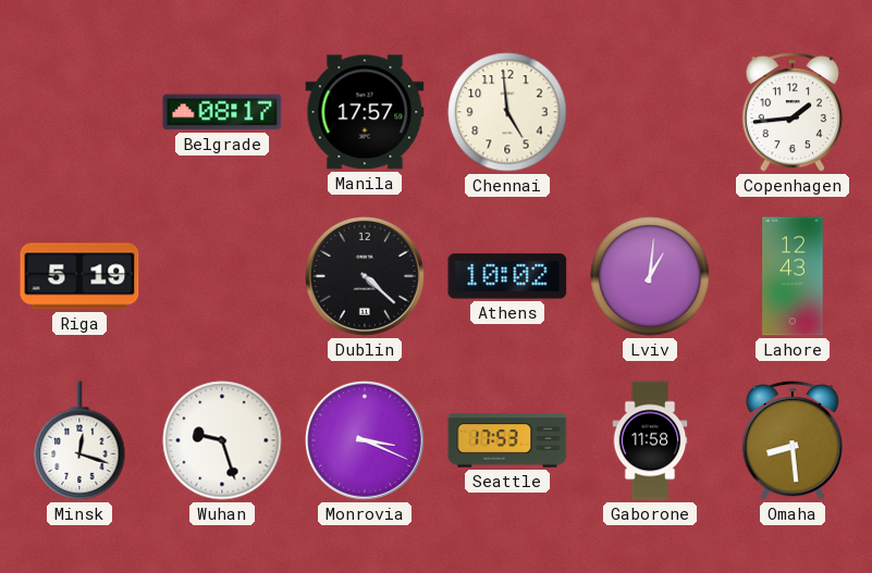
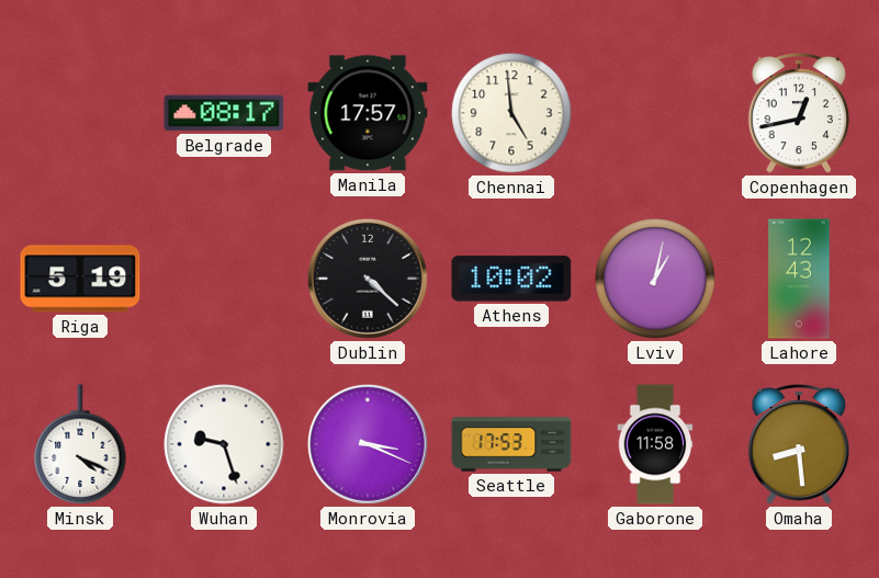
Copenhagen: 1:44 -> 12:43 (799, 114)
Lviv: 1:01 -> 1:02 (655, 279)
Minsk: 12:18 -> 4:19 (80, 444)
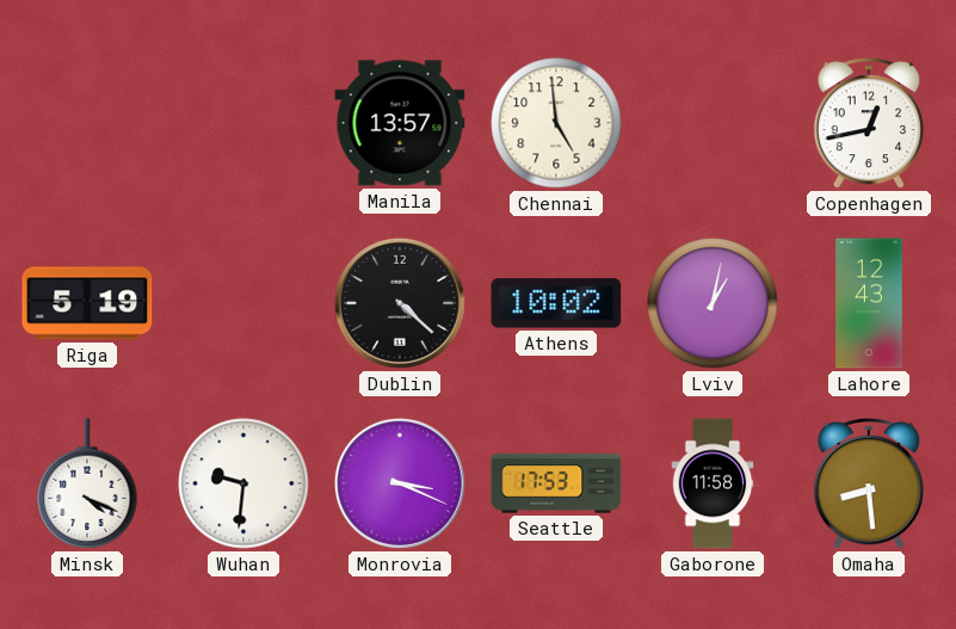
Belgrade: 08:17 -> none (224, 113)
Manila: 17:57 -> 13:57 (400, 123)
Wuhan: 9:27 -> 9:31 (243, 483)
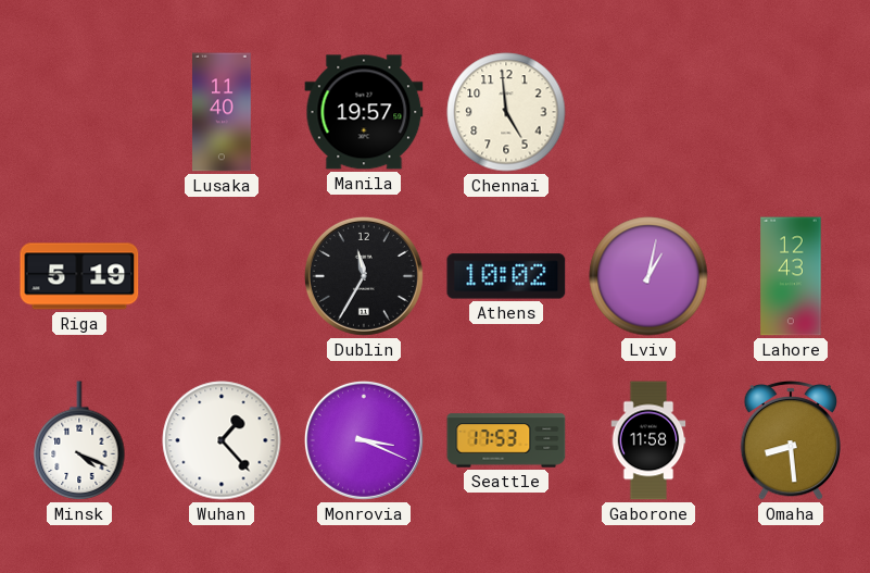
Lusaka: none -> 11:40 (223, 112)
Manila: 13:57 -> 19:57 (364, 112)
Copenhagen: 12:43 -> none (869, 124)
Dublin: 4:22 -> 11:35 (364, 276)
Wuhan: 9:31 -> 1:23 (222, 440)
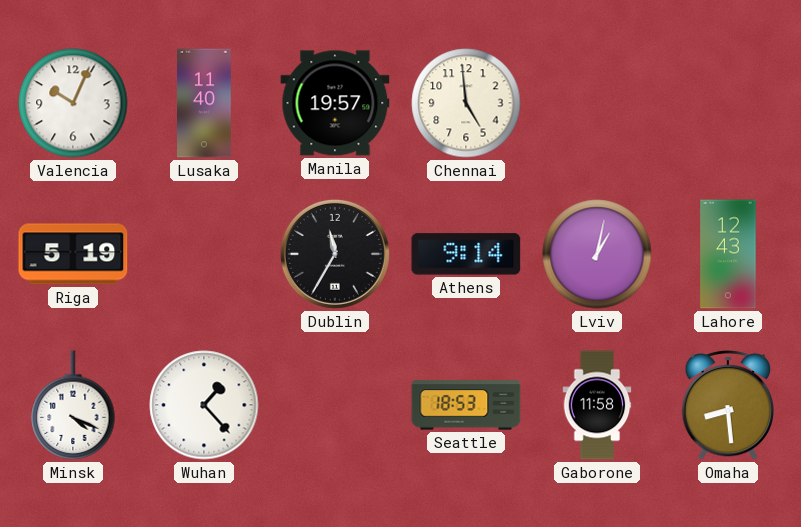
Valencia: none -> 10:04 (73, 103)
Athens: 10:02 -> 9:14 (466, 254)
Monrovia: 3:19 -> none (364, 440)
Seattle: 17:53 -> 18:53 (466, 405)
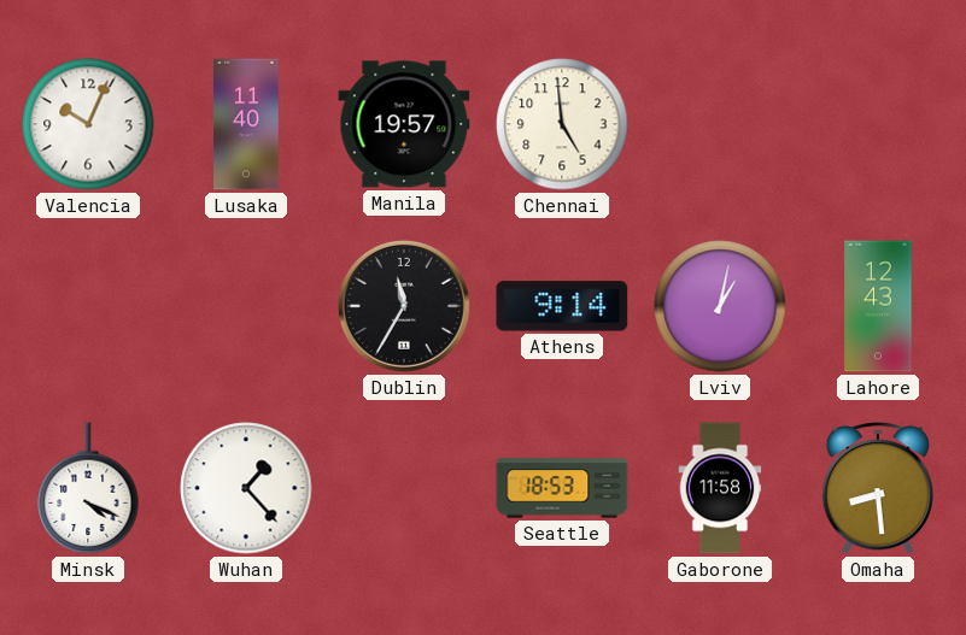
Riga: 5:19 -> none (73, 254)
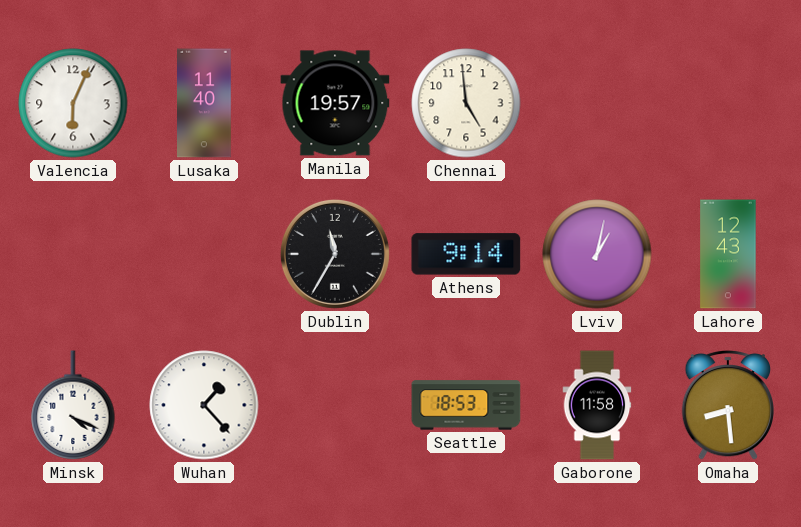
Valencia: 10:04 -> 6:04 (73, 103)
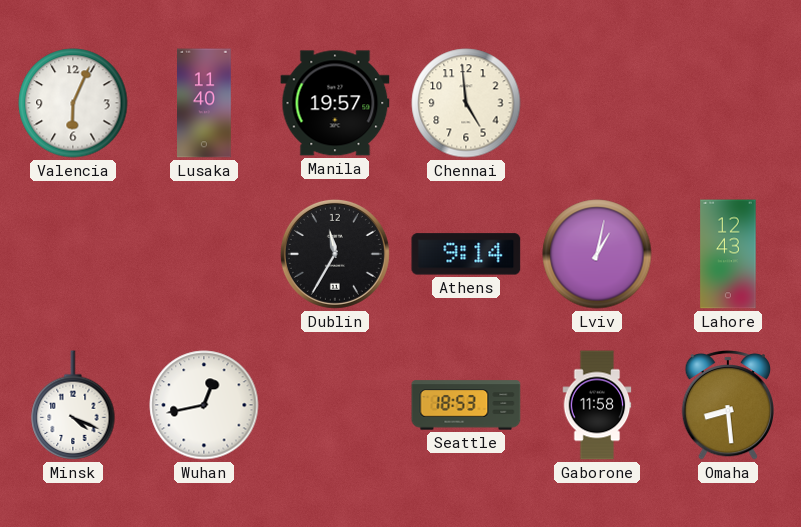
Wuhan: 1:23 -> 12:43 (204, 405)
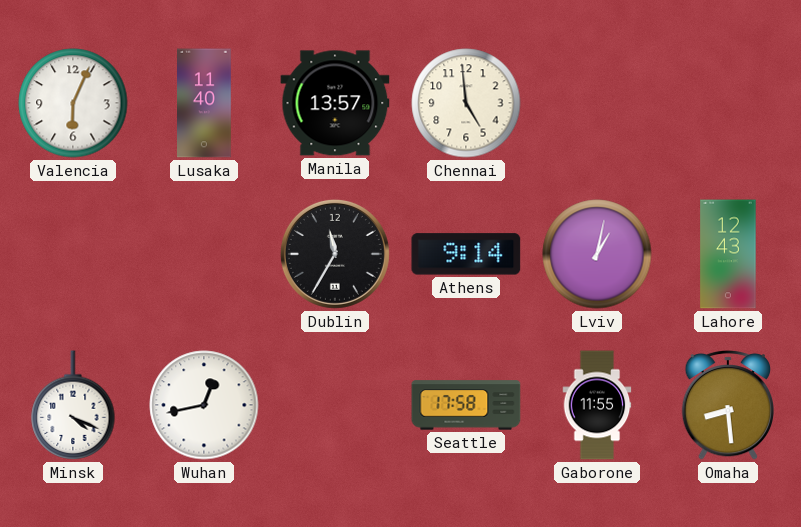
Manila: 19:57 -> 13:57 (335, 103)
Seattle: 18:53 -> 17:58 (466, 405)
Gaborone: 11:58 -> 11:55 (597, 405)
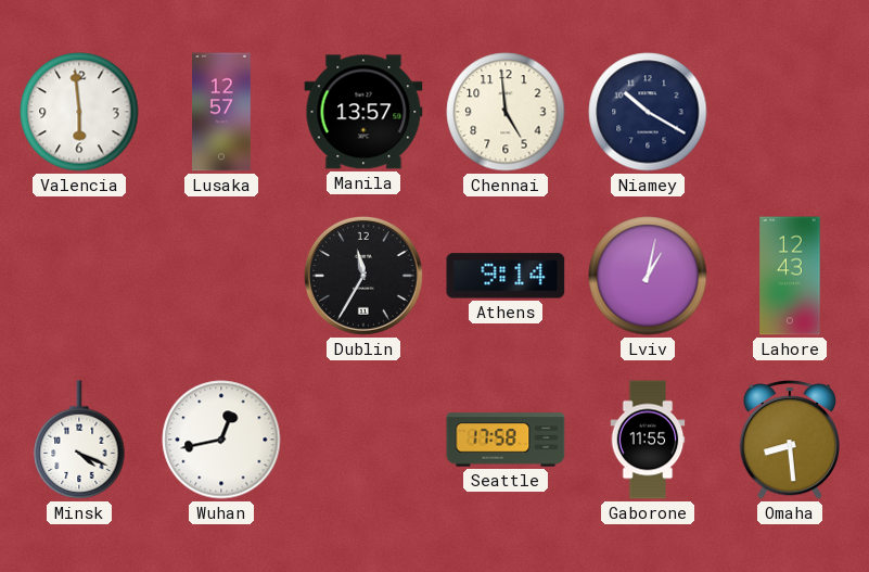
Valencia: 6:04 -> 5:59 (79, 112)
Lusaka: 11:40 -> 12:57 (222, 112)
Niamey: none -> 10:20 (648, 112)
